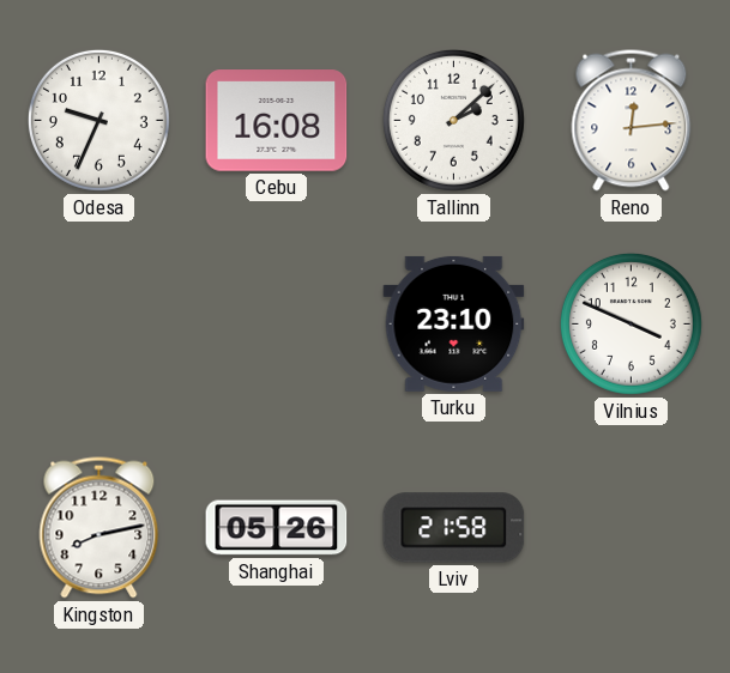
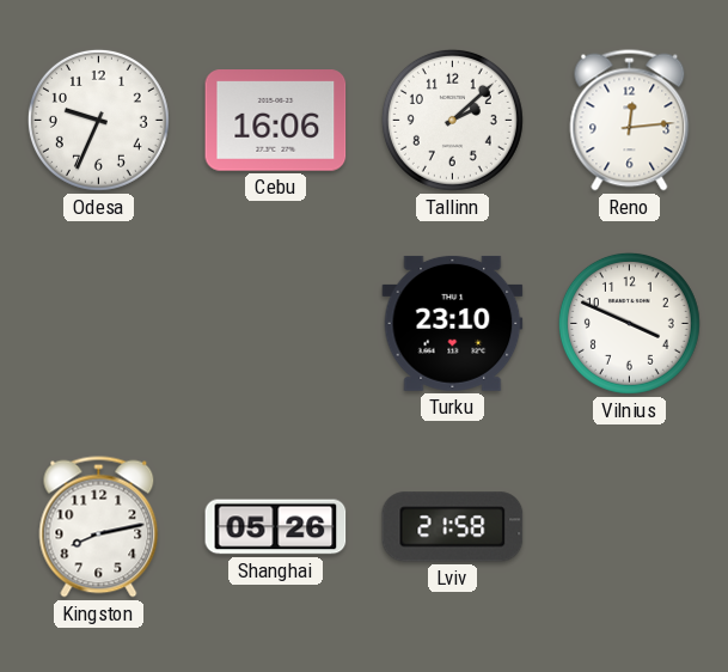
Cebu: 16:08 -> 16:06 (276, 121)
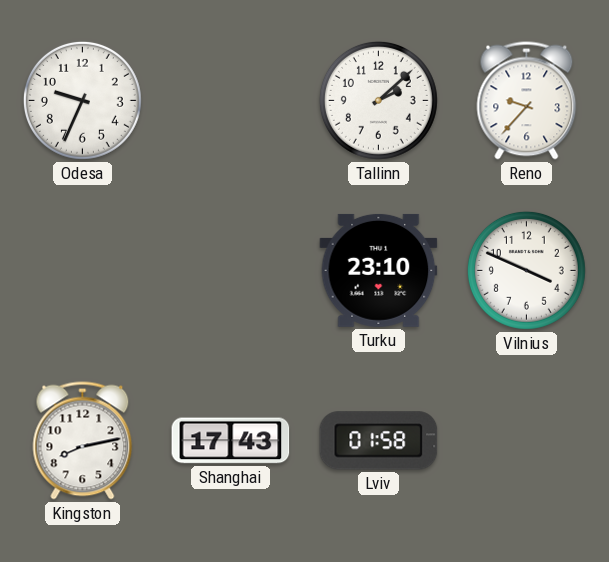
Cebu: 16:06 -> none (276, 121)
Reno: 12:14 -> 9:37 (527, 101)
Shanghai: 05:26 -> 17:43 (231, 441)
Lviv: 21:58 -> 01:58 (379, 441)
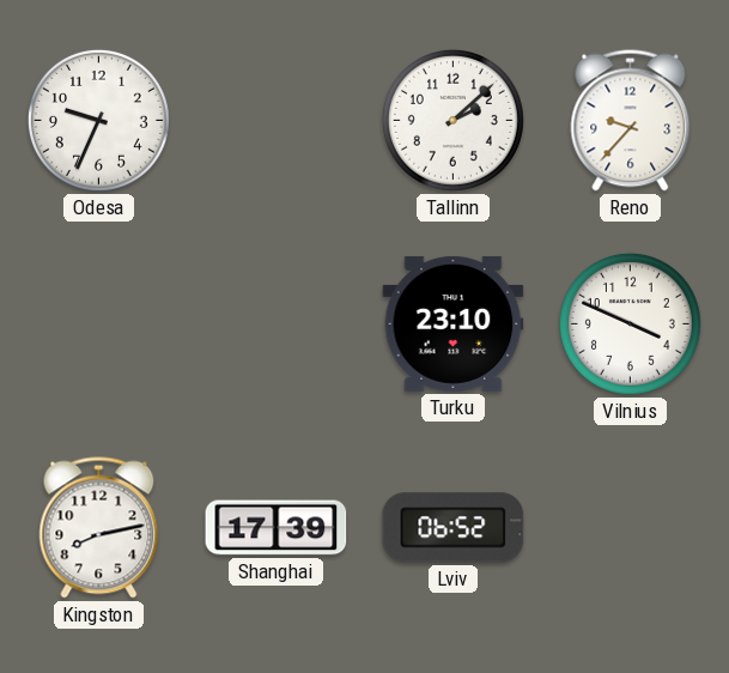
Shanghai: 17:43 -> 17:39 (277, 528)
Lviv: 01:58 -> 06:52 (454, 528)
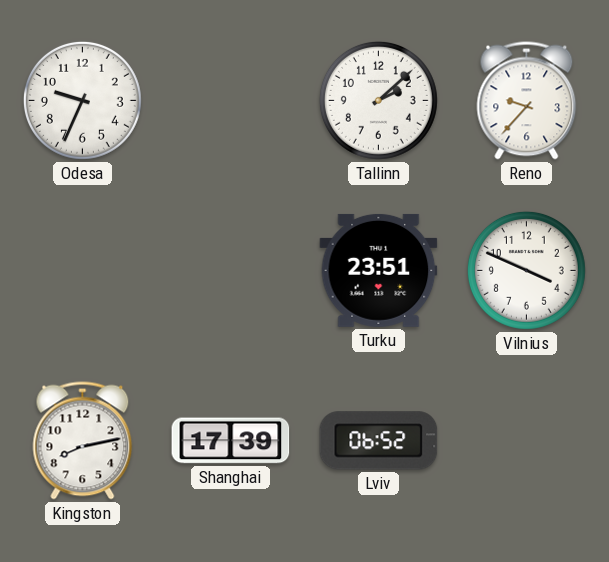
Turku: 23:10 -> 23:51 (379, 270)
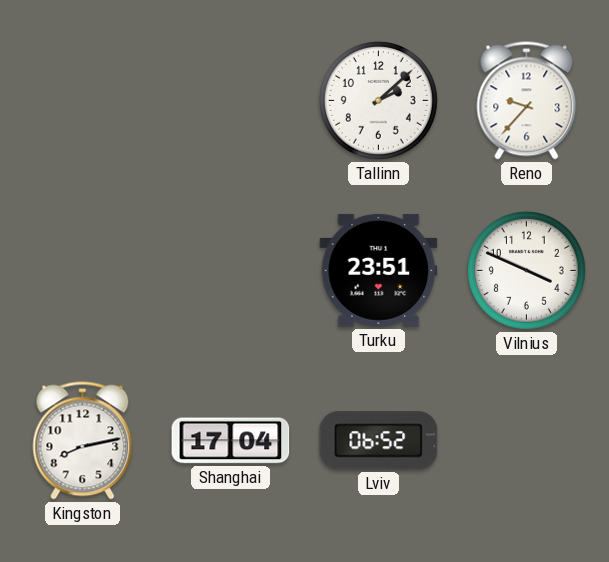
Odesa: 9:34 -> none (82, 100)
Shanghai: 17:39 -> 17:04 (231, 441)
